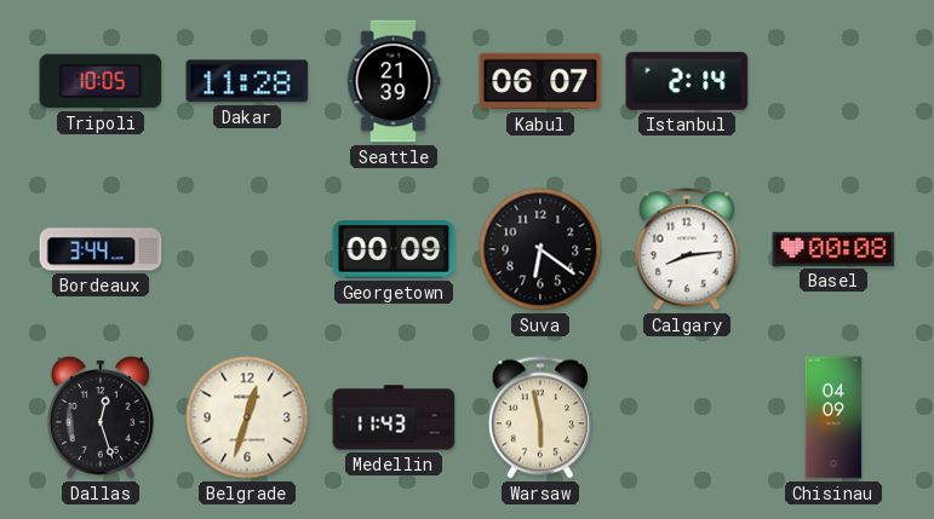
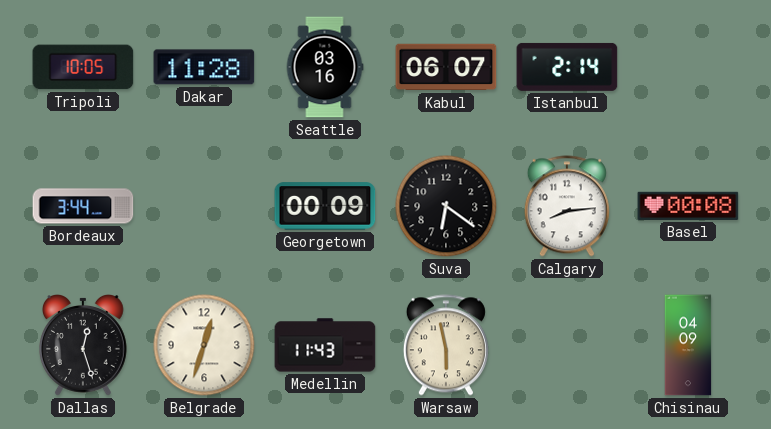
Seattle: 21:39 -> 03:16 (325, 67)
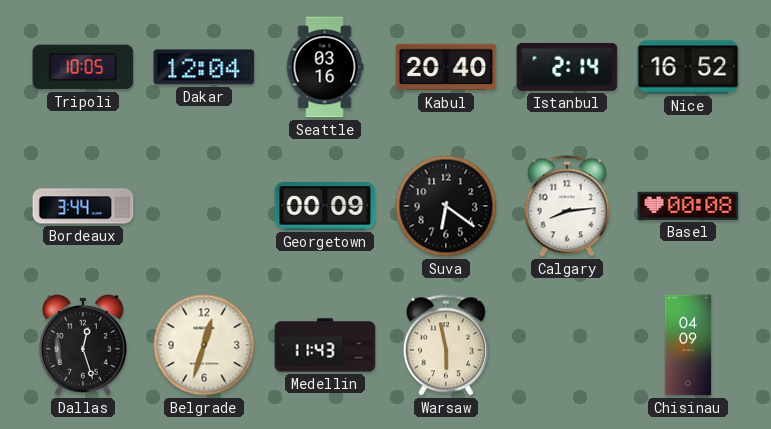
Dakar: 11:28 -> 12:04 (204, 67)
Kabul: 06:07 -> 20:40 (446, 67)
Nice: none -> 16:52 (688, 67)
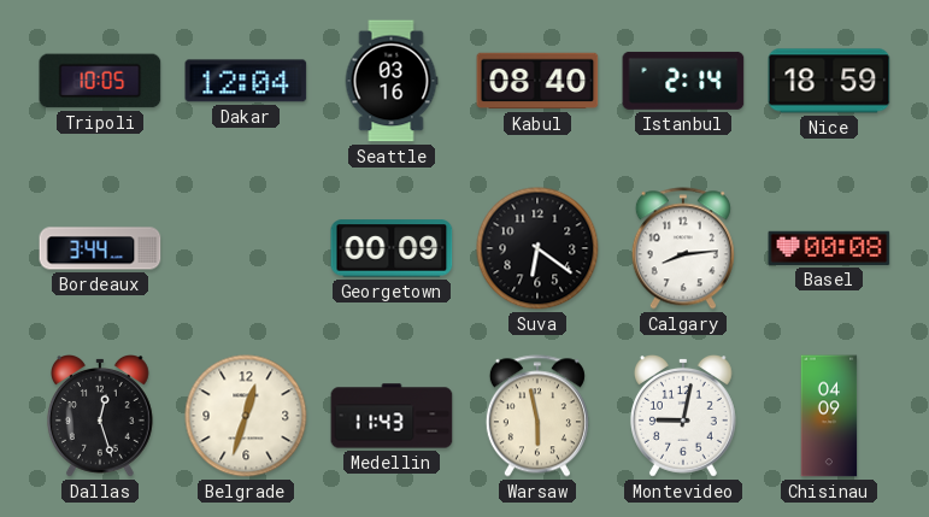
Kabul: 20:40 -> 08:40 (537, 81)
Nice: 16:52 -> 18:59 (829, 81)
Montevideo: none -> 9:02 (683, 417)
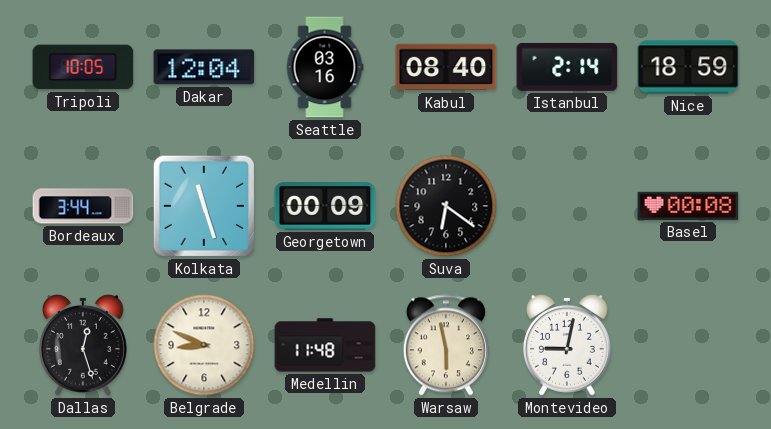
Kolkata: none -> 11:27 (204, 206)
Calgary: 8:14 -> none (683, 248)
Belgrade: 12:33 -> 8:49 (204, 345)
Medellin: 11:43 -> 11:48 (325, 345)
Chisinau: 04:09 -> none (829, 416)
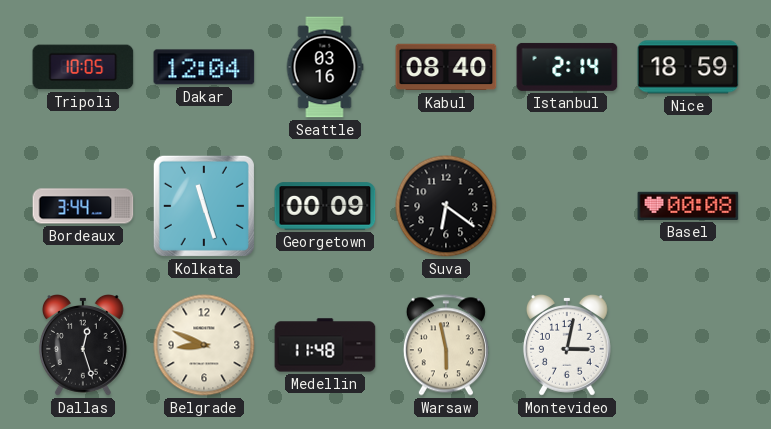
Montevideo: 9:02 -> 3:02 (567, 346)
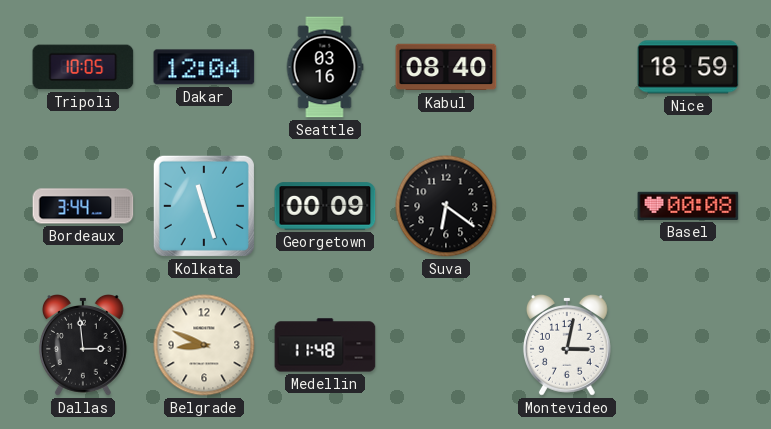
Istanbul: 2:14 -> none (567, 67)
Dallas: 12:27 -> 2:59 (83, 346)
Warsaw: 5:58 -> none (446, 345)
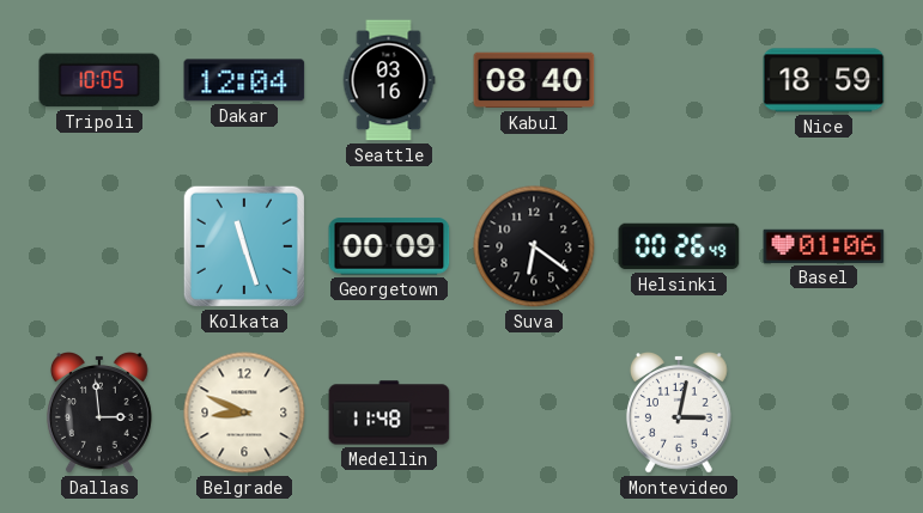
Bordeaux: 3:44 -> none (83, 206)
Helsinki: none -> 00:26 (679, 246)
Basel: 00:08 -> 01:06 (824, 246)
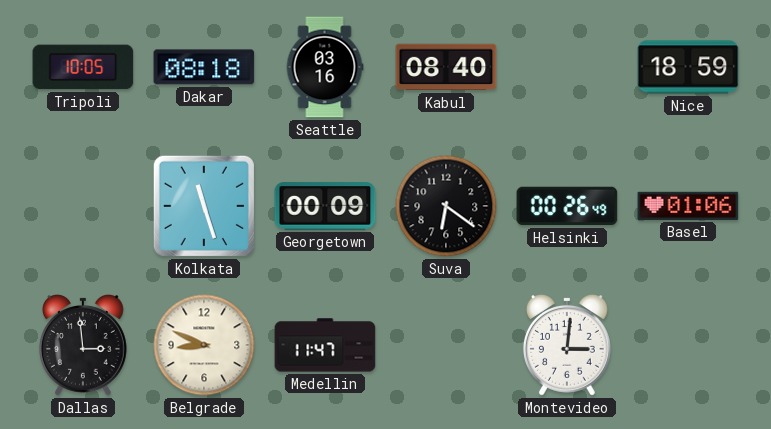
Dakar: 12:04 -> 08:18 (204, 67)
Medellin: 11:48 -> 11:47 (325, 345)
Montevideo: 3:02 -> 3:01 (567, 346)
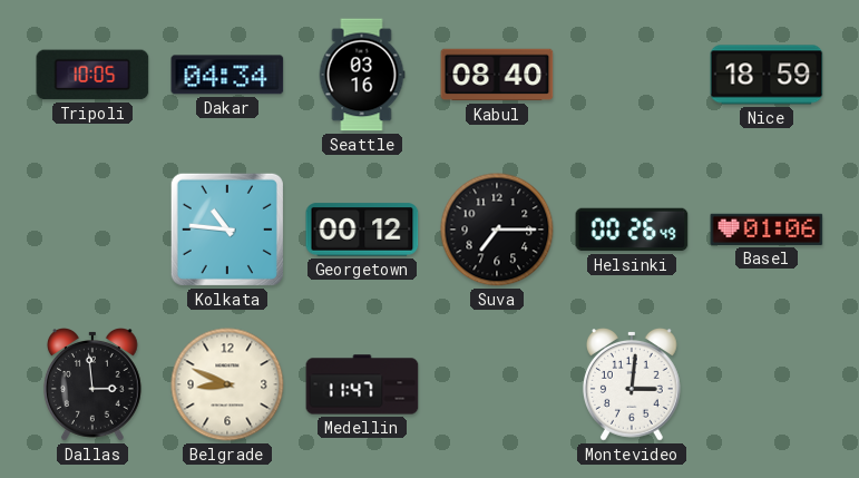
Dakar: 08:18 -> 04:34 (227, 75)
Kolkata: 11:27 -> 10:46 (227, 230)
Georgetown: 00:09 -> 00:12 (362, 230)
Suva: 6:21 -> 7:15 (497, 230)
